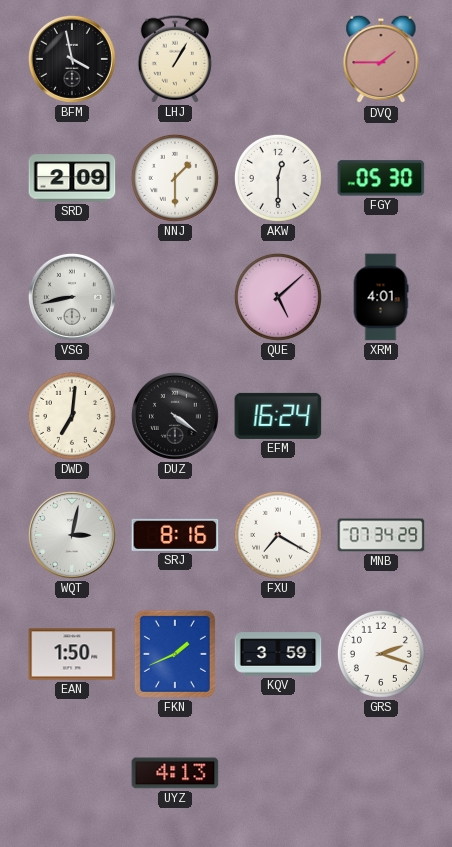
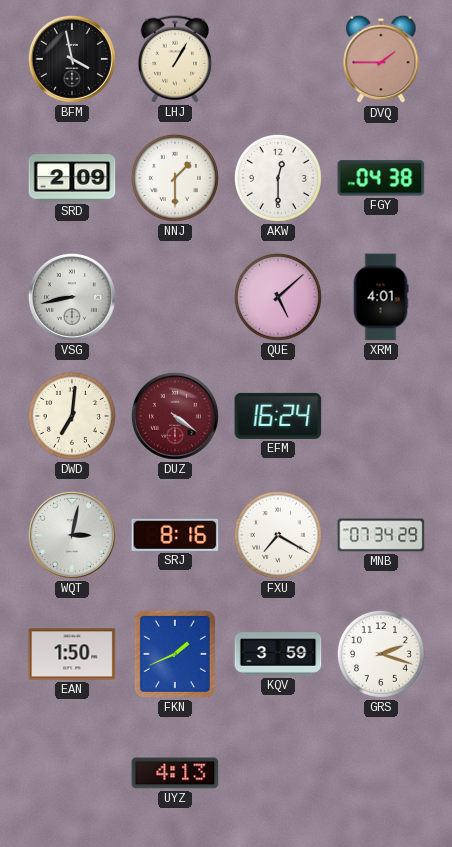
FGY: 05:30 -> 04:38 (381, 178)
DUZ dial: black -> burgundy (175, 416)
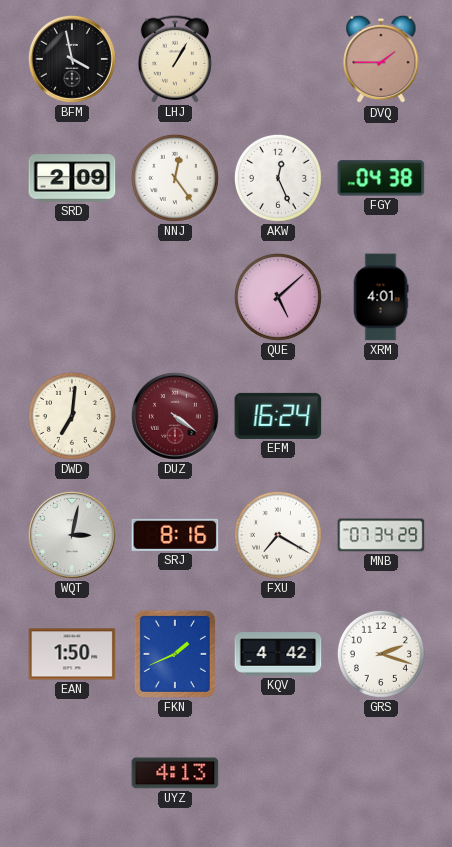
NNJ: 1:30 -> 12:24 (175, 178)
AKW: 12:30 -> 12:26 (278, 178)
VSG: 8:43 -> none (72, 297)
KQV: 3:59 -> 4:42 (278, 654)
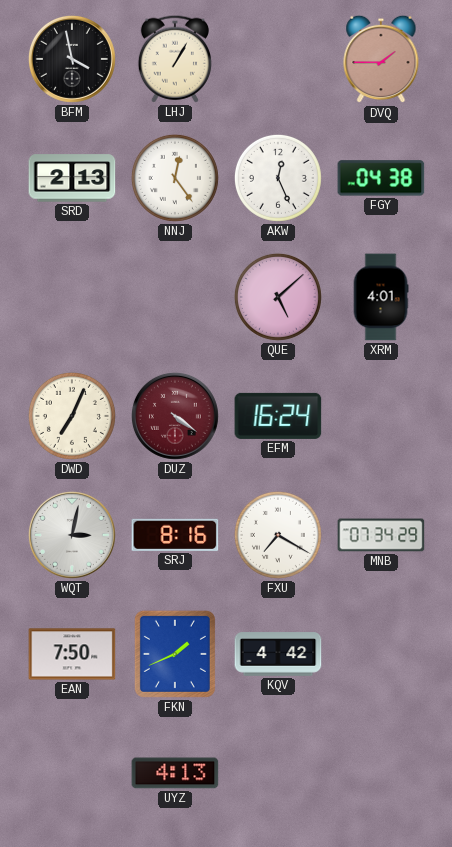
SRD: 2:09 -> 2:13 (72, 178)
DWD: 7:01 -> 7:04 (72, 416)
EAN: 1:50 -> 7:50 (72, 654)
GRS: 2:18 -> none (381, 654)
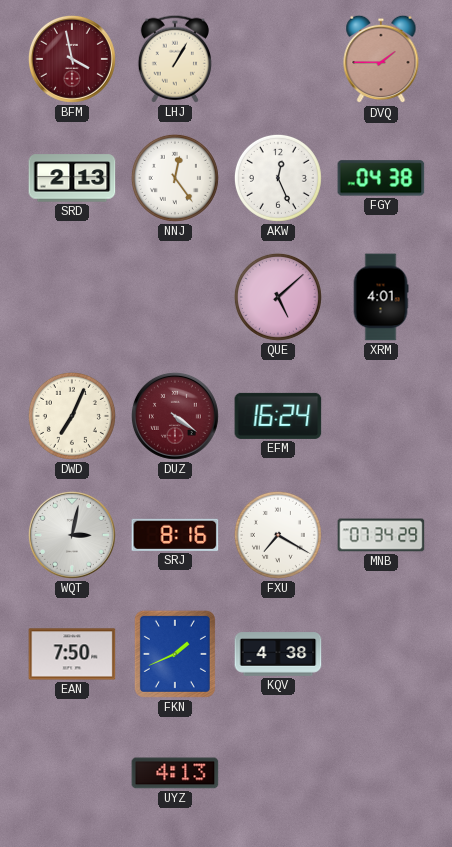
BFM dial: black -> burgundy (72, 59)
KQV: 4:42 -> 4:38 (278, 654)
